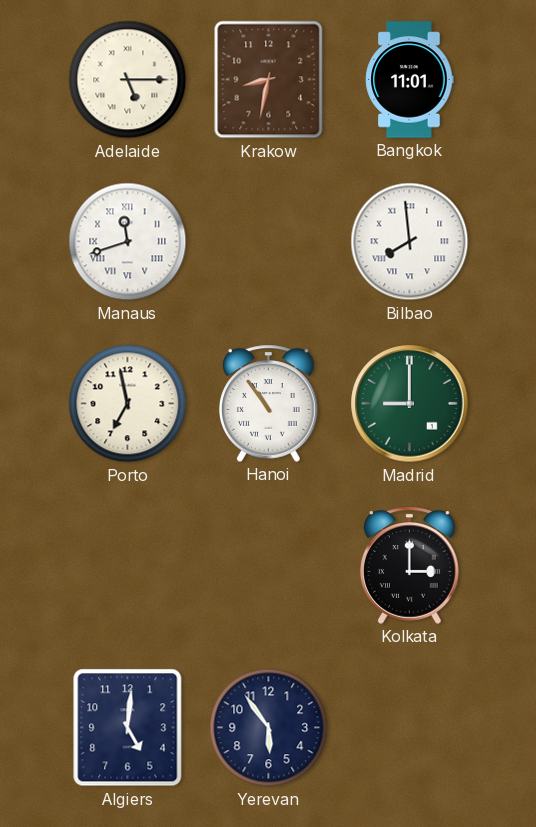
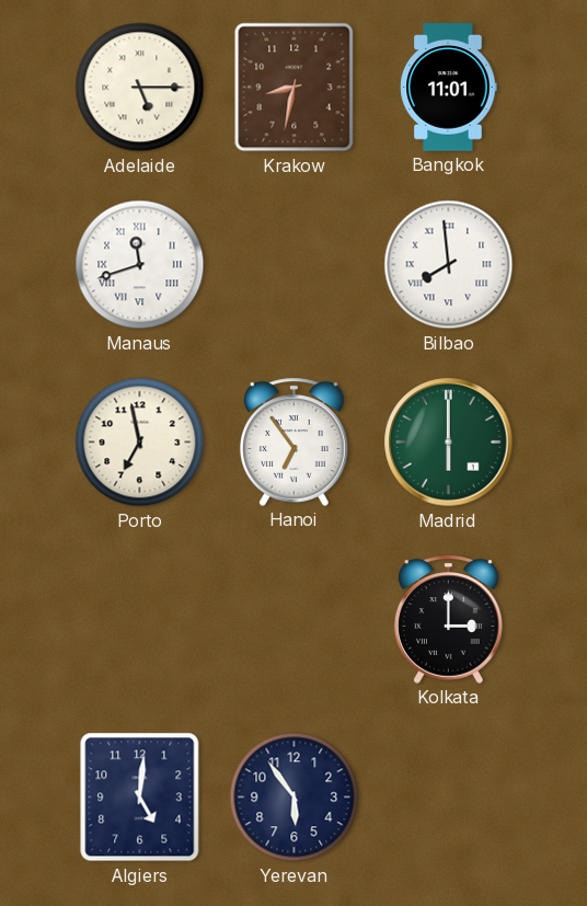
Hanoi: 10:54 -> 6:54 (295, 441)
Madrid: 9:00 -> 6:00 (449, 443)
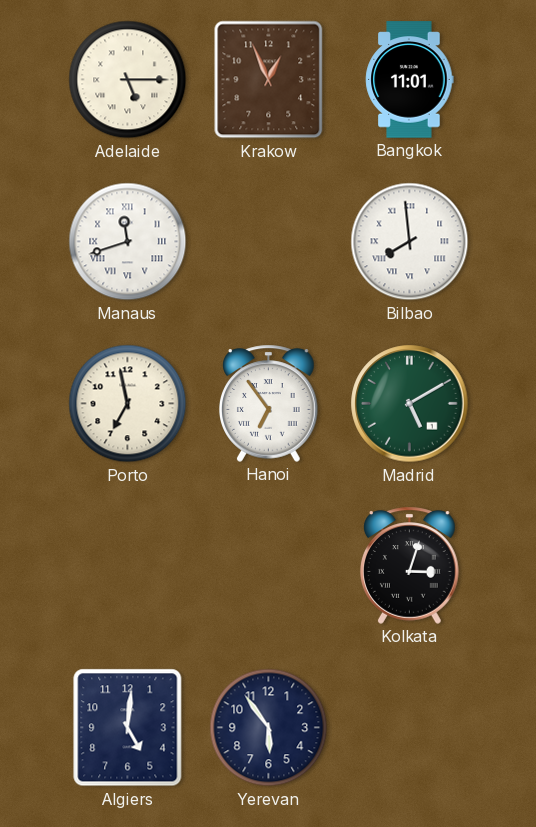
Krakow: 8:32 -> 12:56 (269, 80)
Madrid: 6:00 -> 5:10 (410, 404)
Kolkata: 3:00 -> 3:03 (410, 565)
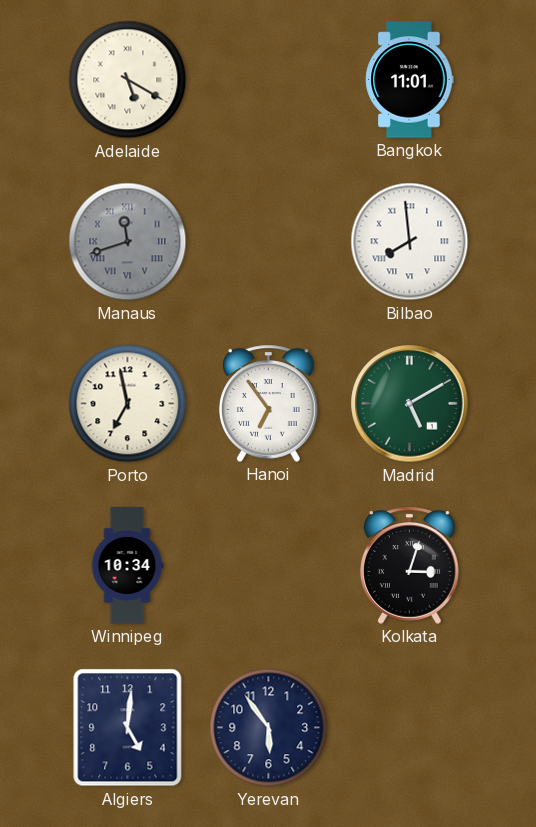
Adelaide: 5:15 -> 5:20 (128, 80)
Krakow: 12:56 -> none (269, 80)
Manaus dial: white -> grey (128, 242)
Winnipeg: none -> 10:34 (127, 566)
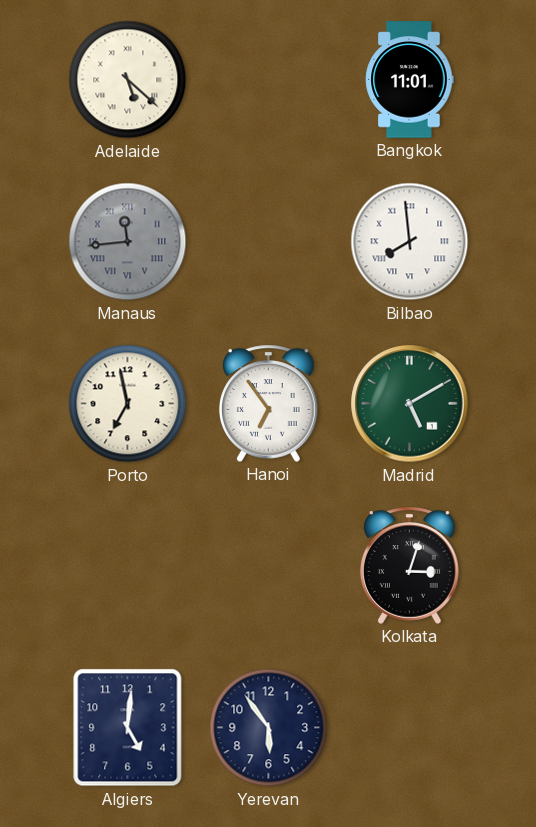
Adelaide: 5:20 -> 5:22 (128, 80)
Manaus: 11:42 -> 11:44 (128, 242)
Winnipeg: 10:34 -> none (127, 566)
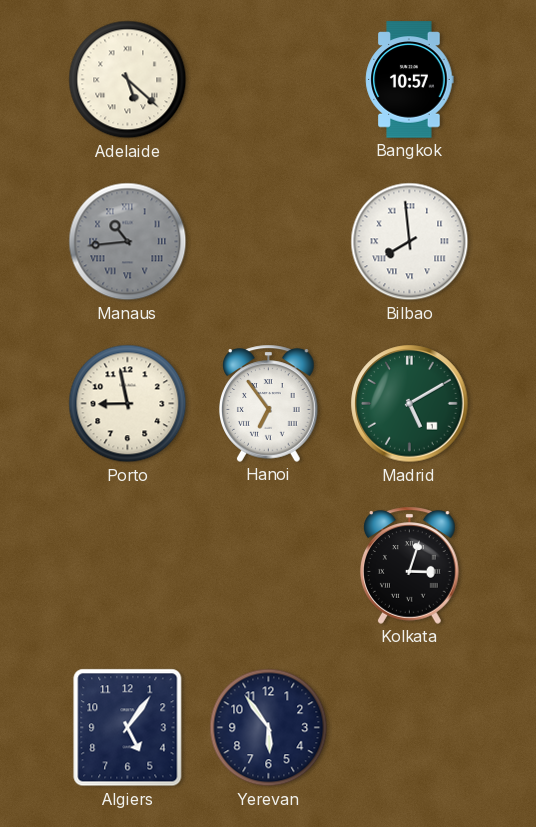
Bangkok: 11:01 -> 10:57 (410, 80)
Manaus: 11:44 -> 10:44 (128, 242)
Porto: 6:58 -> 8:58 (128, 404)
Algiers: 5:01 -> 5:06 (128, 728)
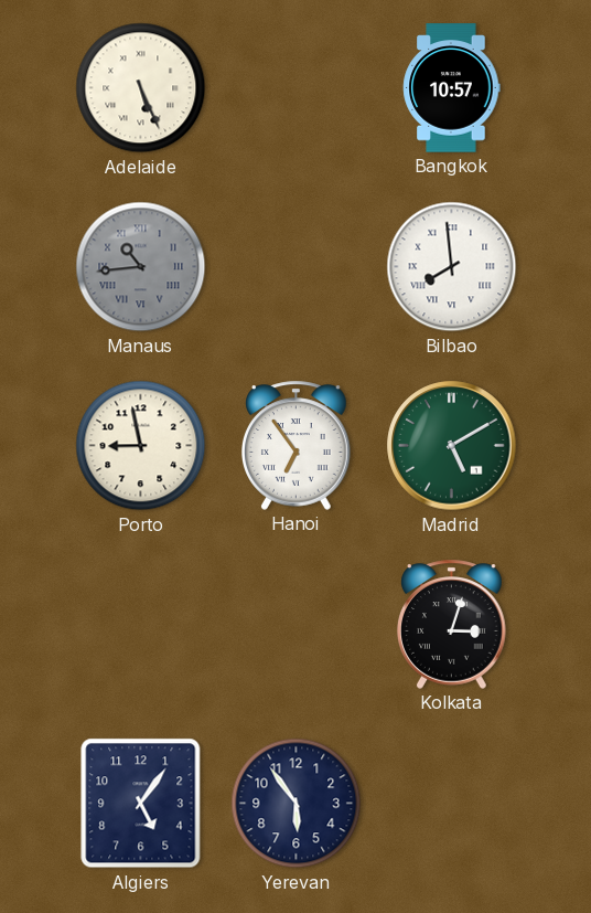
Adelaide: 5:22 -> 5:26 (141, 88)
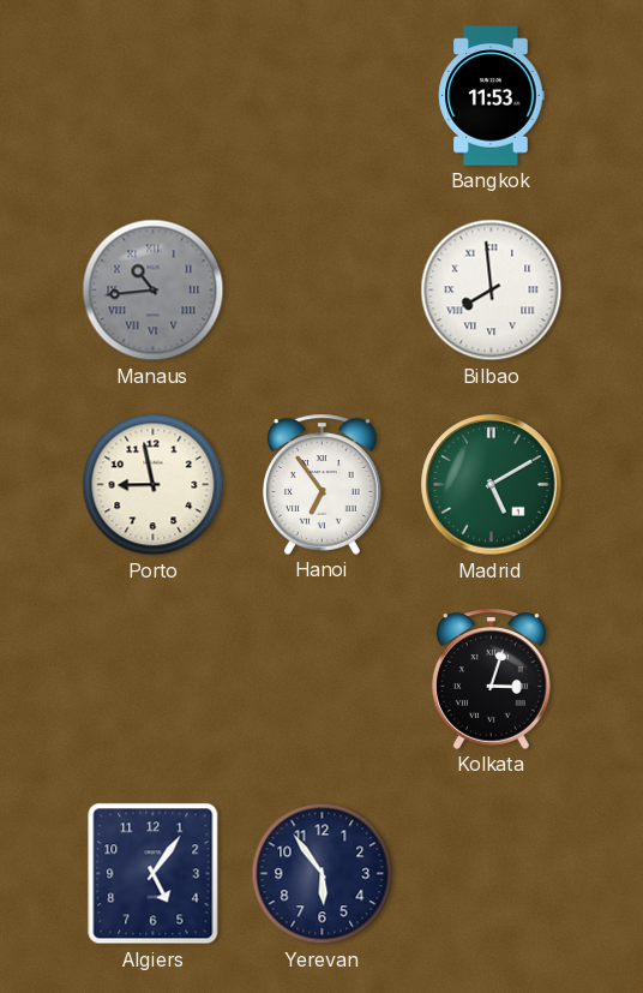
Adelaide: 5:26 -> none (141, 88)
Bangkok: 10:57 -> 11:53 (492, 96)
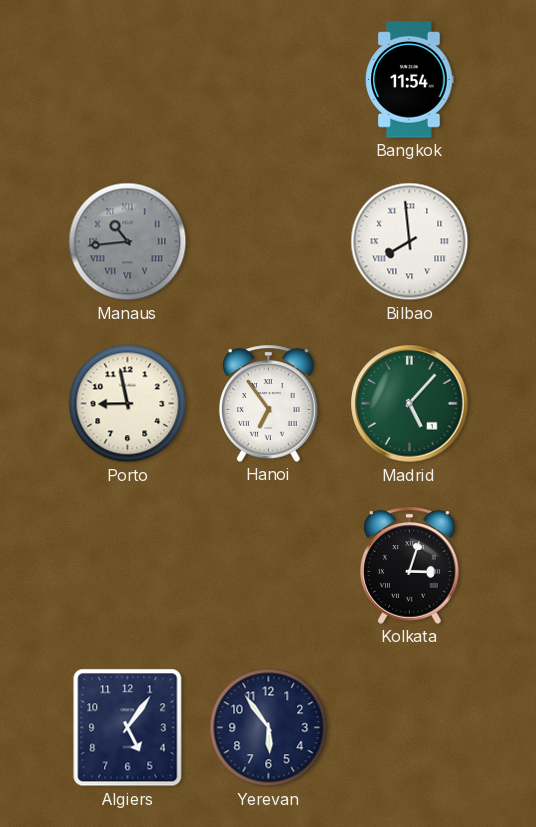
Bangkok: 11:53 -> 11:54 (410, 80)
Madrid: 5:10 -> 5:07 (410, 404)
